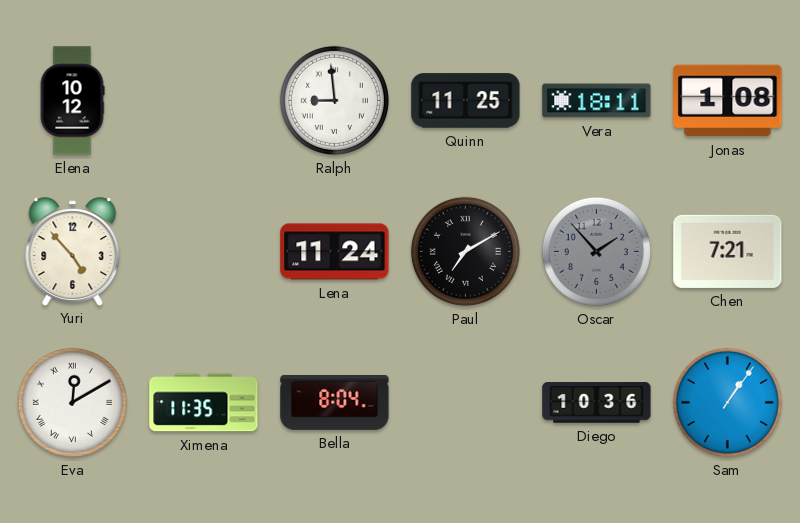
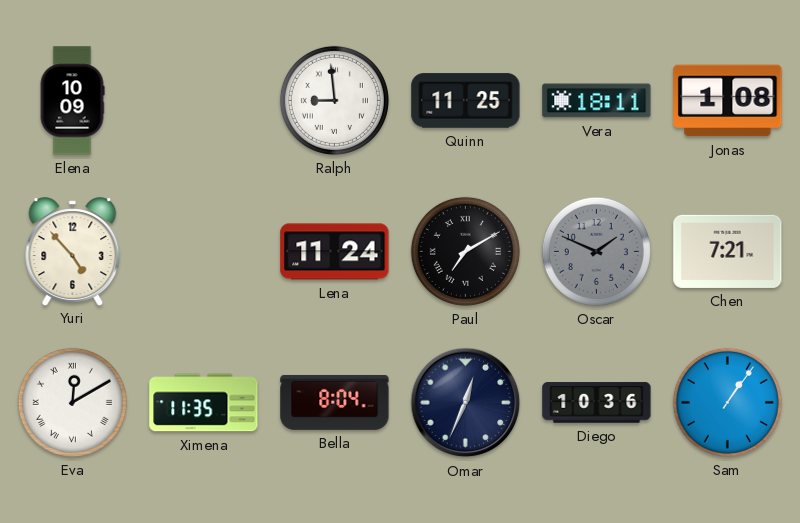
Elena: 10:12 -> 10:09 (72, 101)
Oscar: 1:53 -> 1:49 (596, 251)
Omar: none -> 12:34 (466, 403)
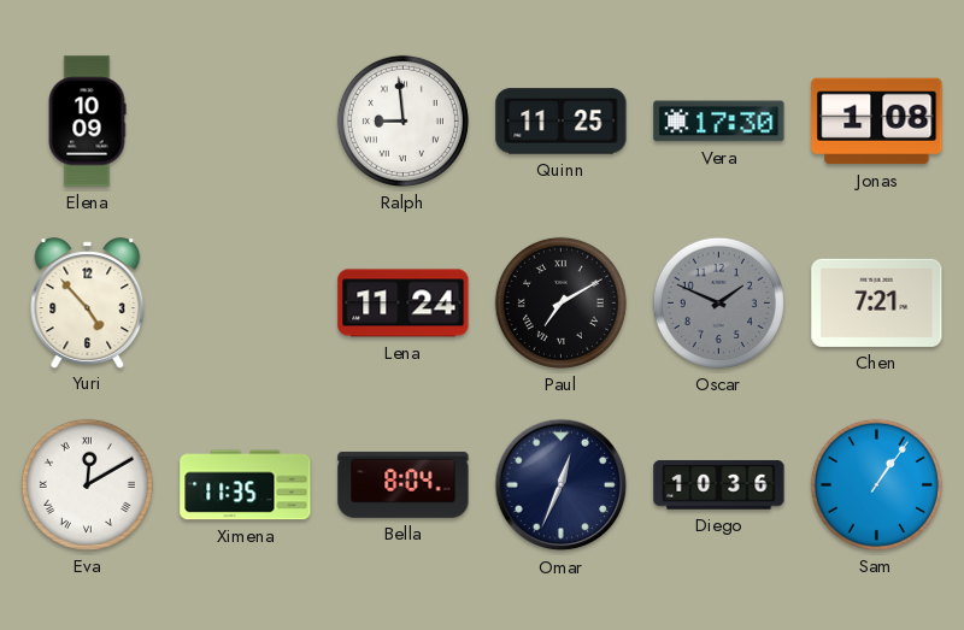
Vera: 18:11 -> 17:30 (719, 122)
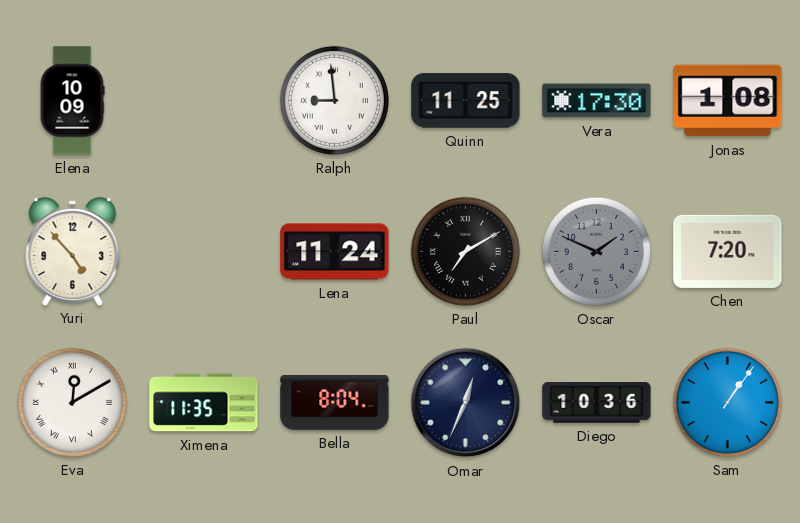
Chen: 7:21 -> 7:20 (728, 251)
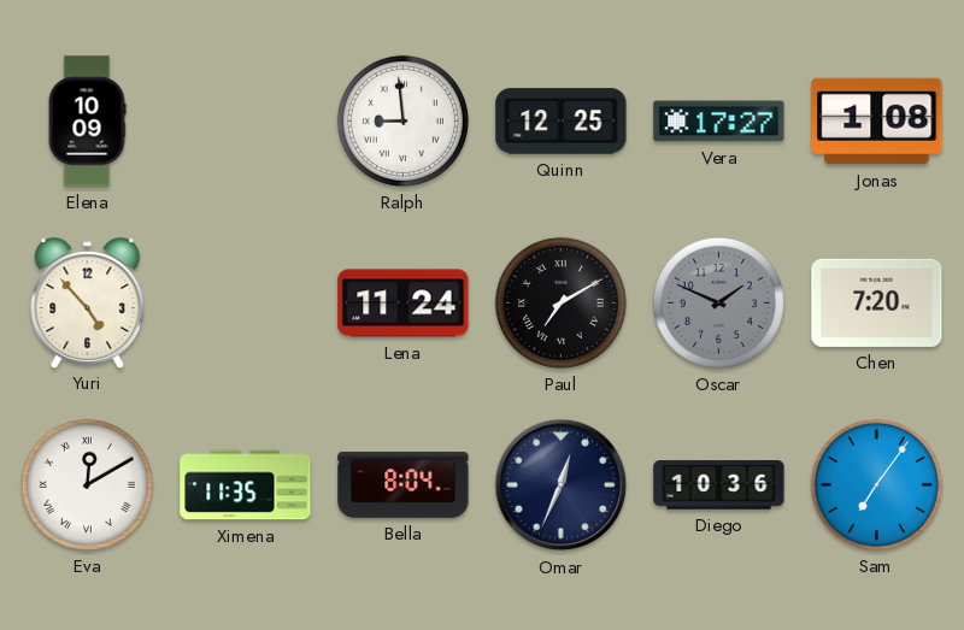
Quinn: 11:25 -> 12:25 (562, 122)
Vera: 17:30 -> 17:27 (719, 122)
Sam: 1:06 -> 7:06 (876, 484)
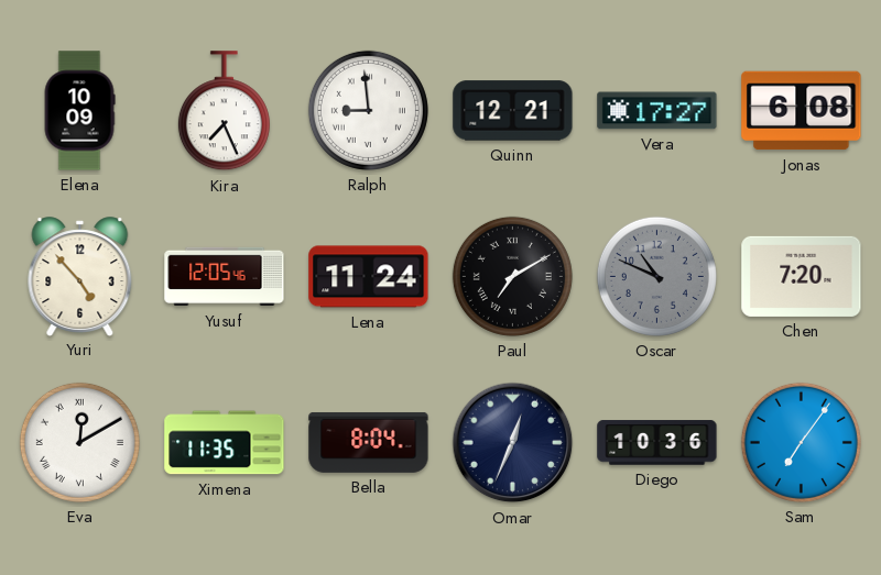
Kira: none -> 7:26 (224, 111)
Quinn: 12:25 -> 12:21 (513, 111)
Jonas: 1:08 -> 6:08 (802, 111)
Yusuf: none -> 12:05 (225, 277)
Oscar: 1:49 -> 10:49 (656, 276)
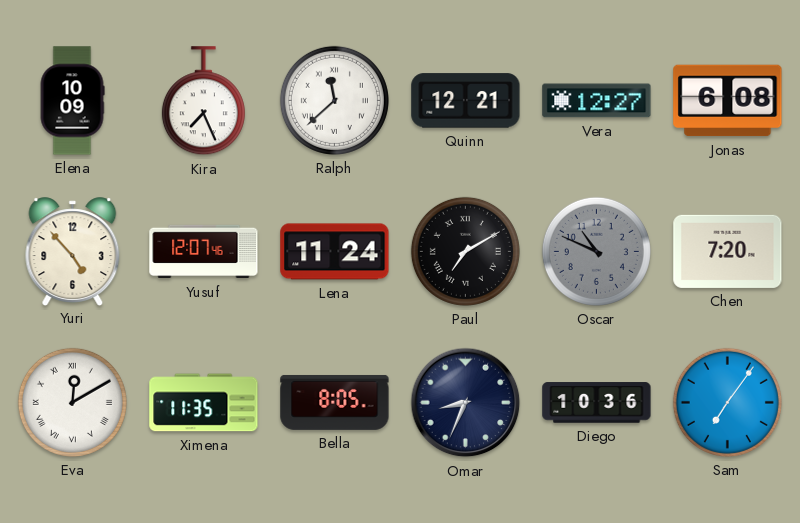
Ralph: 8:59 -> 11:38 (334, 100)
Vera: 17:27 -> 12:27 (597, 101)
Yusuf: 12:05 -> 12:07 (204, 252)
Bella: 8:04 -> 8:05 (335, 402)
Omar: 12:34 -> 8:34 (466, 403)
